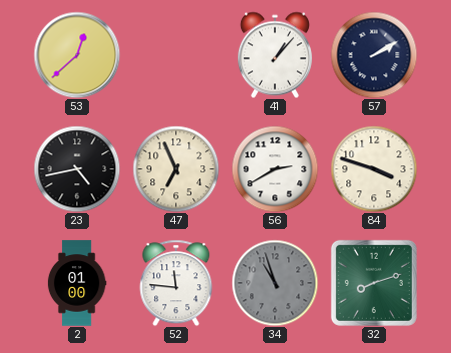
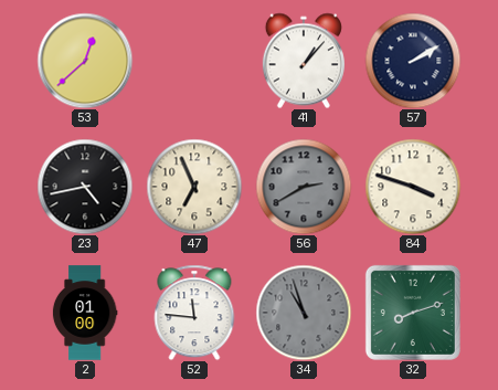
56 dial: white -> grey (304, 187)
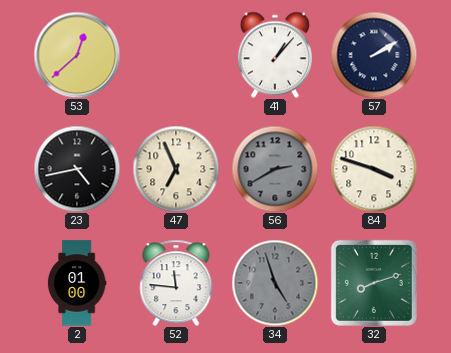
34: 10:57 -> 4:57 (275, 283)
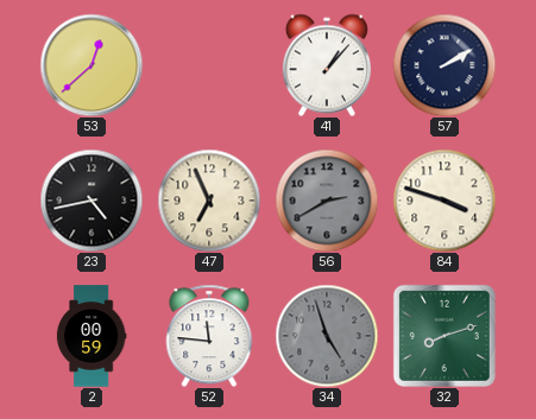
2: 01:00 -> 00:59 (92, 336)
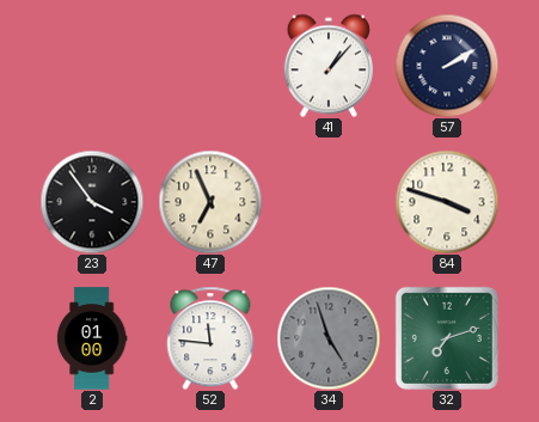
53: 12:38 -> none (92, 65)
23: 4:43 -> 3:54 (92, 202)
56: 2:40 -> none (327, 201)
2: 00:59 -> 01:00 (92, 338)
32: 8:12 -> 7:12 (447, 338)
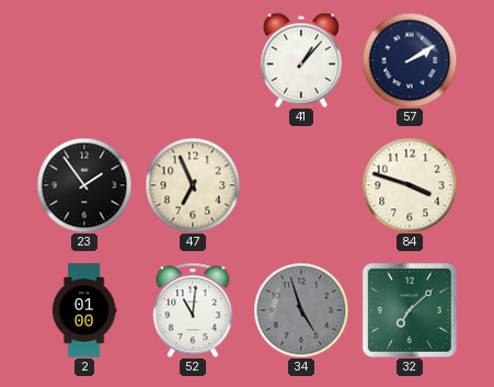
23: 3:54 -> 1:54 (84, 185)
52: 11:46 -> 11:01 (193, 310)
32: 7:12 -> 7:08 (410, 310)
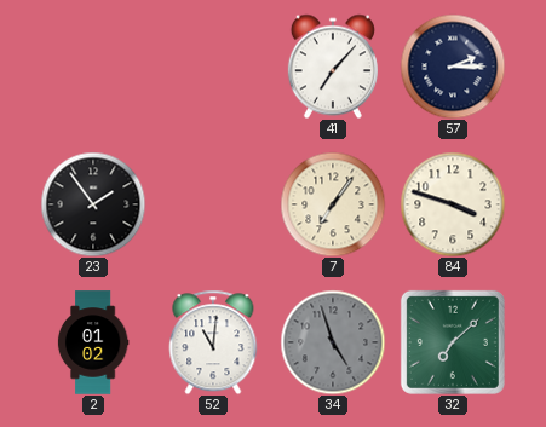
41: 1:07 -> 7:07 (333, 67)
57: 2:10 -> 2:15 (453, 67)
47: 6:56 -> none (193, 185)
7: none -> 7:06 (333, 204)
2: 01:00 -> 01:02 (93, 342)
